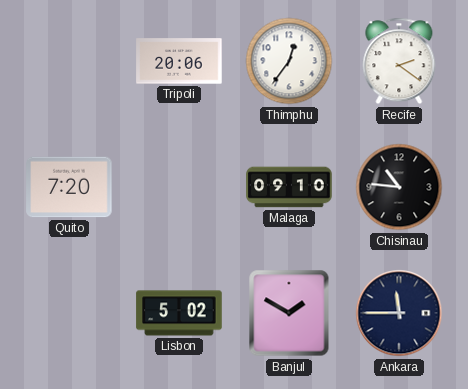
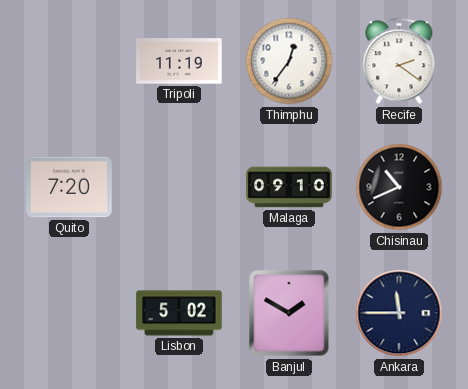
Tripoli: 20:06 -> 11:19 (179, 61)
Chisinau: 10:46 -> 10:41 (399, 187)
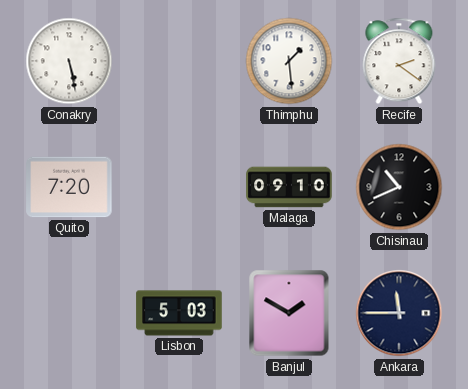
Conakry: none -> 5:28 (69, 61)
Tripoli: 11:19 -> none (179, 61)
Thimphu: 12:36 -> 1:29 (289, 61)
Lisbon: 5:02 -> 5:03 (179, 313)
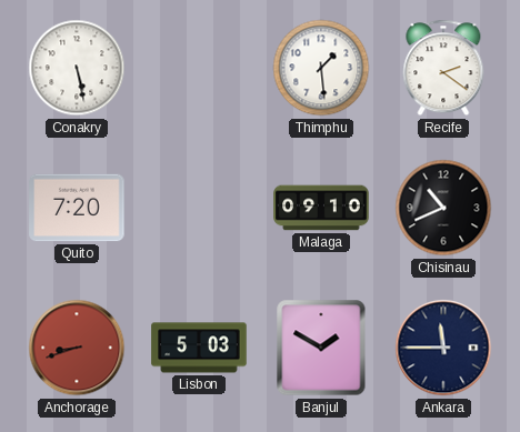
Anchorage: none -> 8:42 (77, 348)
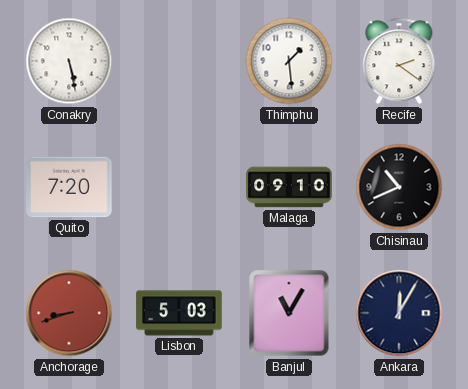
Banjul: 1:50 -> 11:05 (289, 313)
Ankara: 11:45 -> 12:05 (399, 313)
